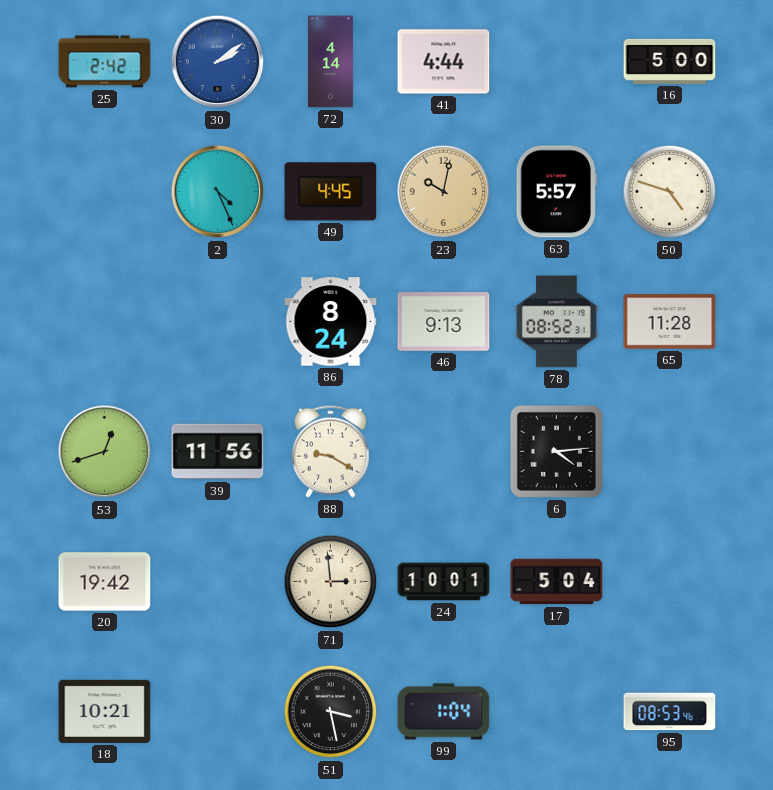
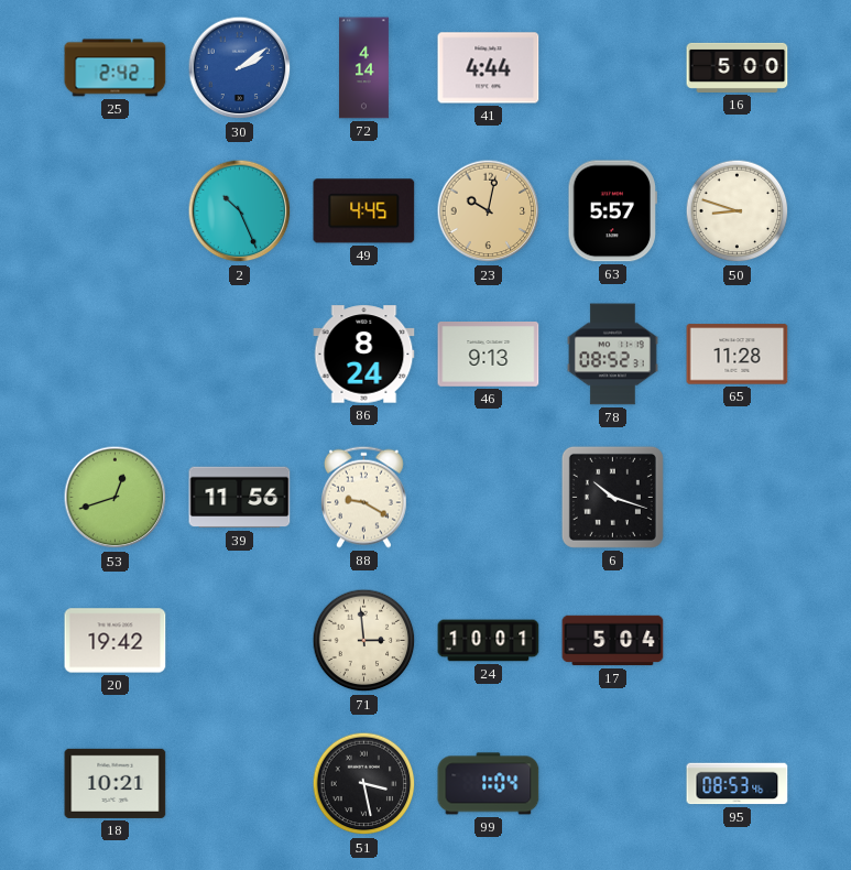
2: 4:26 -> 10:26 (240, 211)
50: 4:48 -> 8:48 (738, 211)
6: 4:14 -> 10:18 (612, 497)
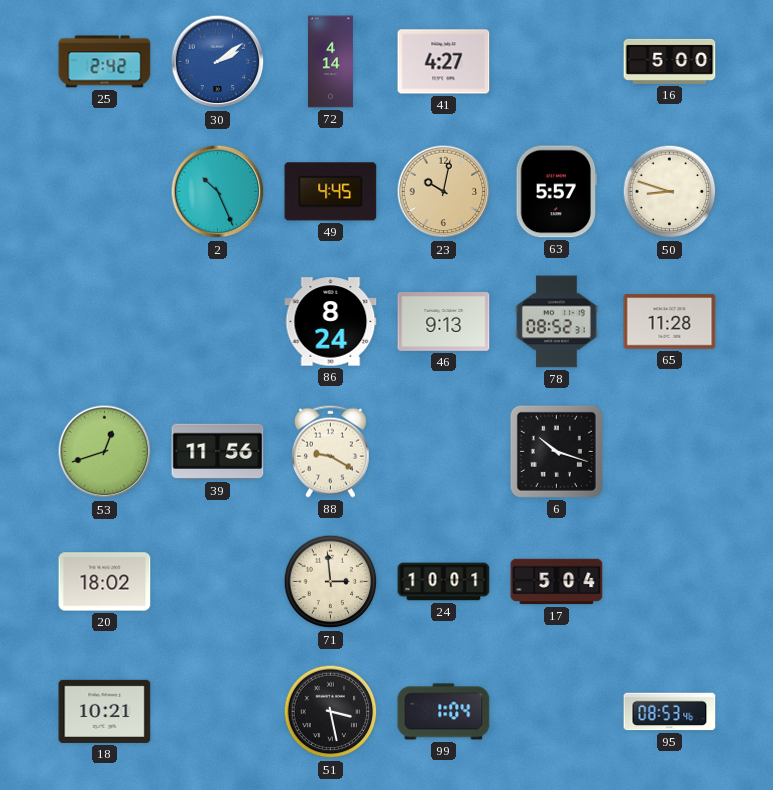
41: 4:44 -> 4:27 (444, 62)
20: 19:42 -> 18:02 (105, 582)
